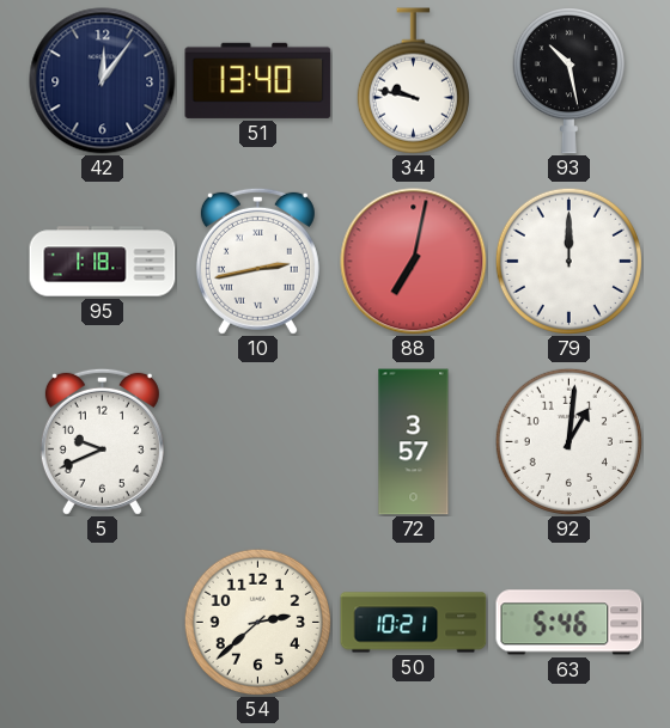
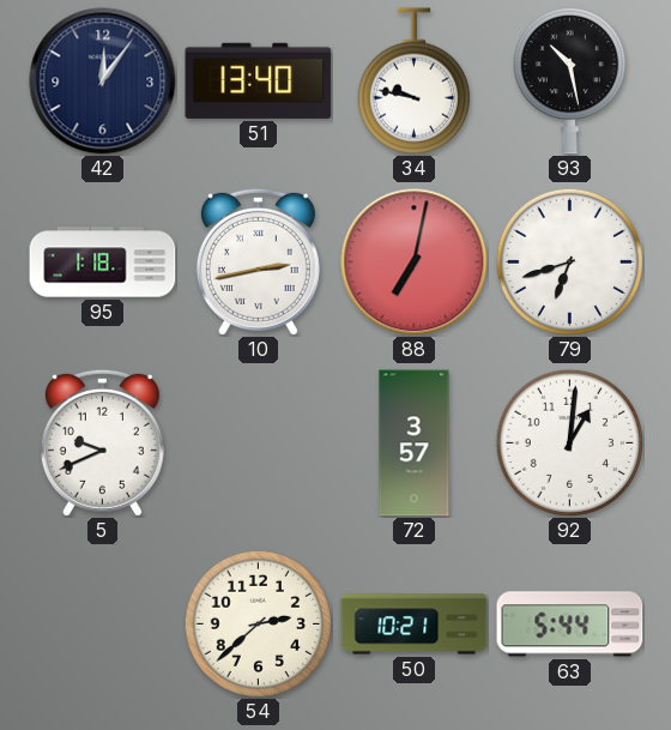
79: 12:00 -> 6:42 (569, 261)
63: 5:46 -> 5:44 (570, 625)
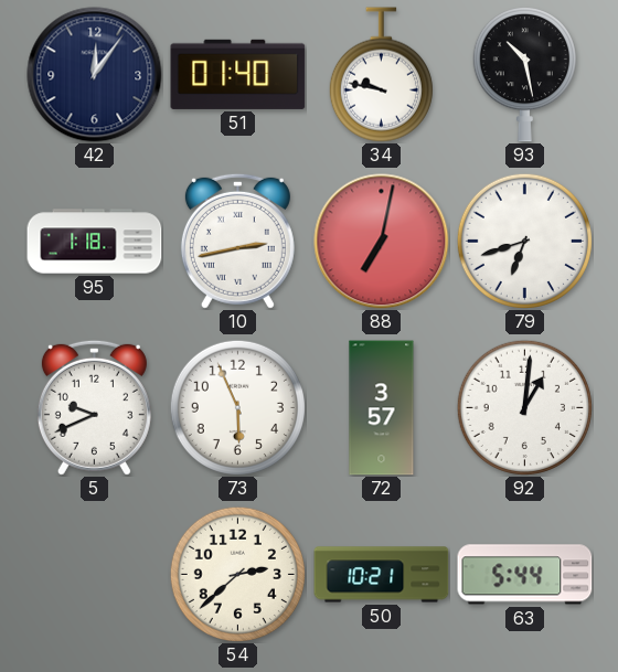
51: 13:40 -> 01:40 (238, 74)
73: none -> 5:56 (237, 407)
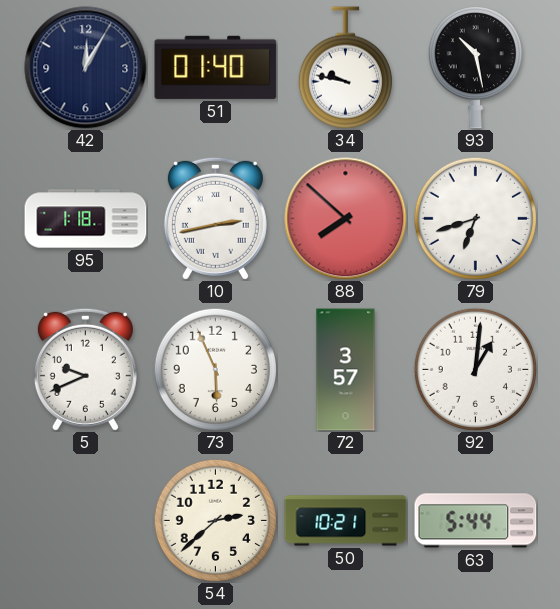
42: 12:06 -> 12:05 (86, 68)
88: 7:02 -> 7:52 (346, 219)
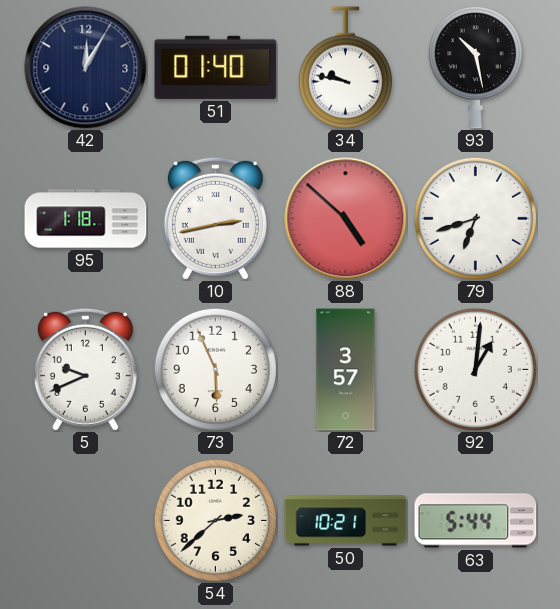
88: 7:52 -> 4:52 (346, 219)
